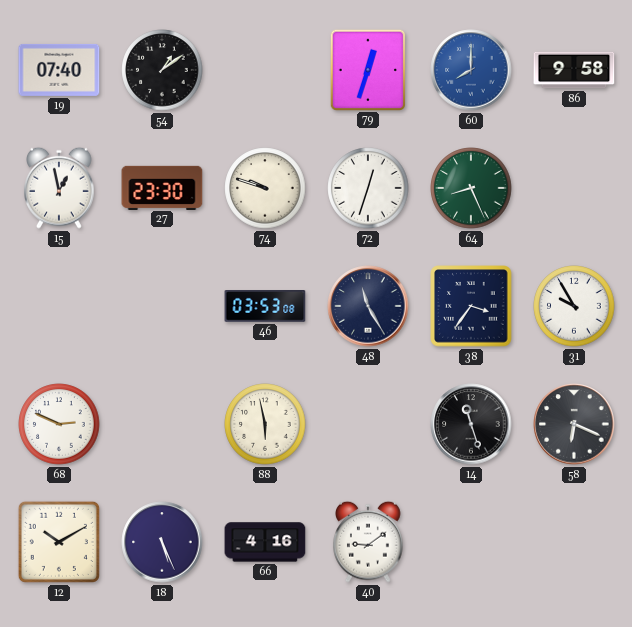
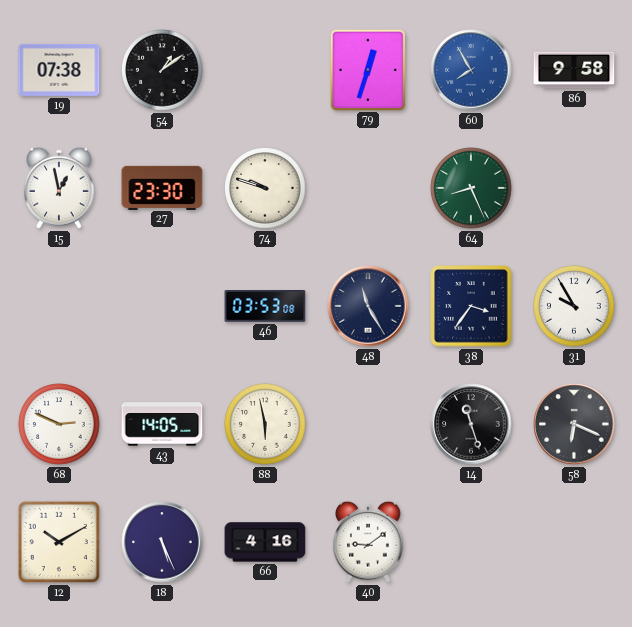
19: 07:40 -> 07:38 (59, 70)
60: 8:00 -> 7:55 (471, 70)
72: 12:33 -> none (368, 188)
43: none -> 14:05 (162, 424)
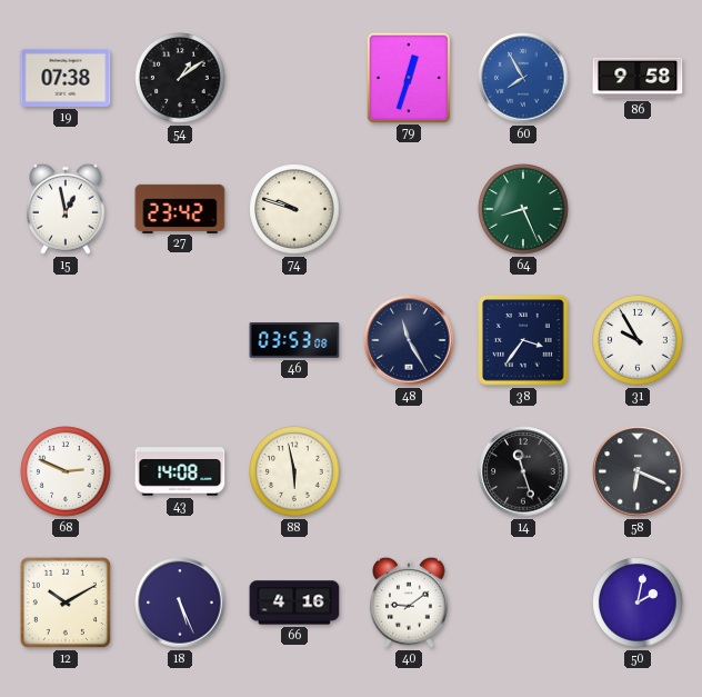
27: 23:30 -> 23:42 (180, 208)
43: 14:05 -> 14:08 (180, 471)
50: none -> 2:02 (638, 603)
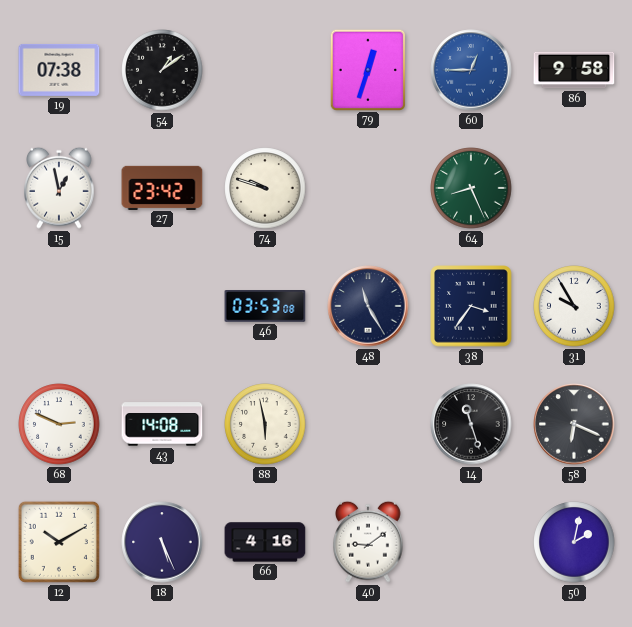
60: 7:55 -> 12:45 (471, 70)
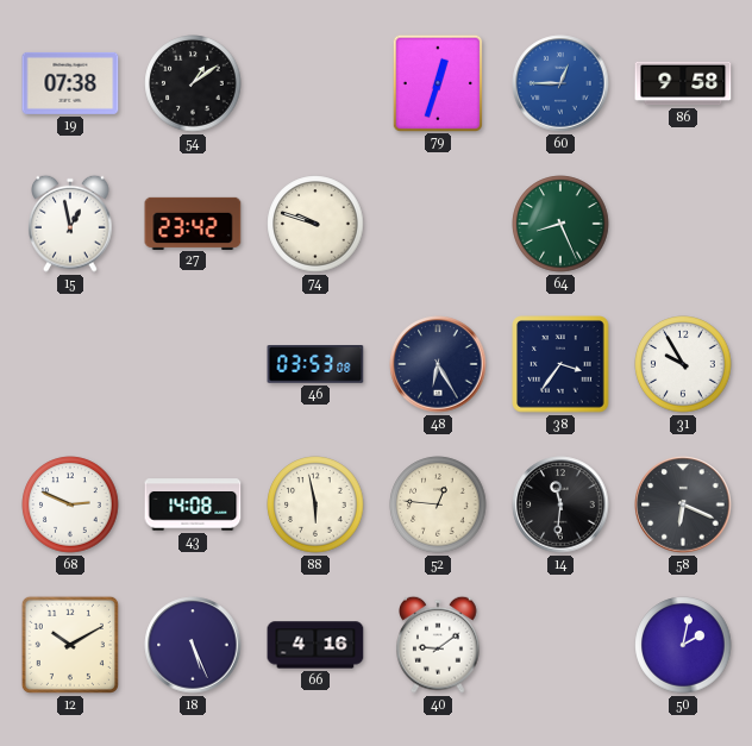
48: 11:25 -> 6:25 (438, 364)
52: none -> 12:46 (438, 504)
14: 11:27 -> 11:31 (560, 504)
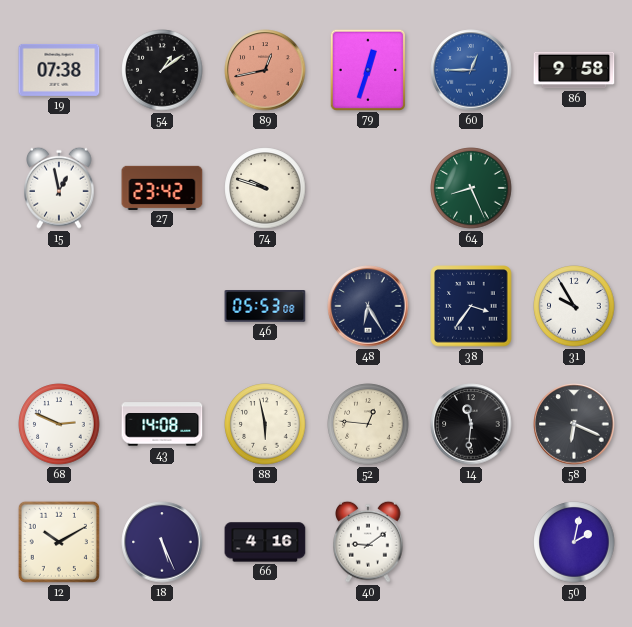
89: none -> 12:43 (265, 70)
46: 03:53 -> 05:53 (265, 307)
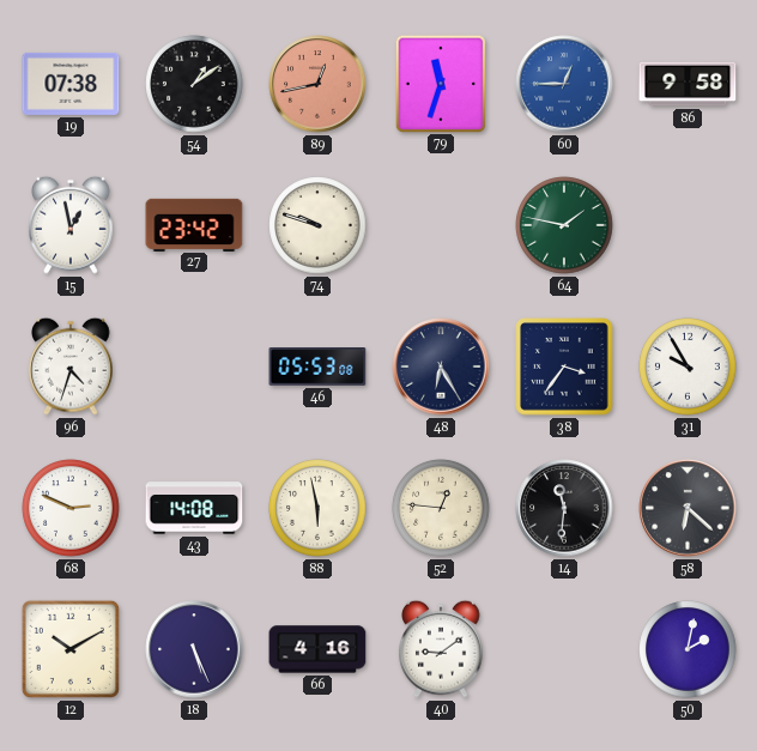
79: 12:33 -> 11:33 (440, 83)
64: 8:26 -> 1:47 (564, 225)
96: none -> 4:33 (72, 367)
58: 6:19 -> 6:22 (688, 508)
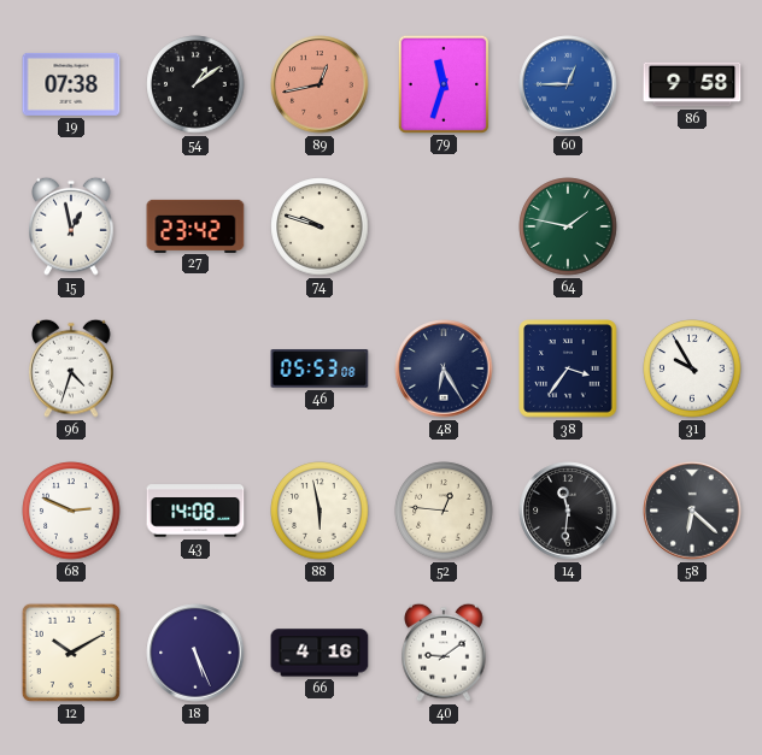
50: 2:02 -> none (688, 649)
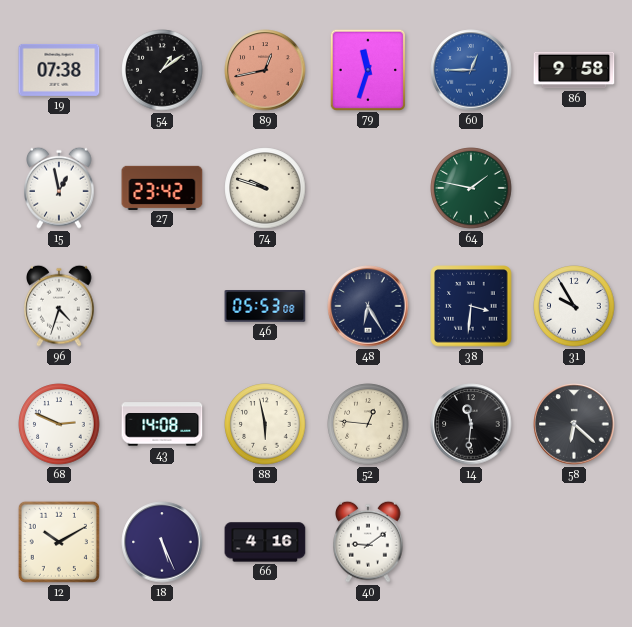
38: 3:36 -> 3:31 (471, 306)
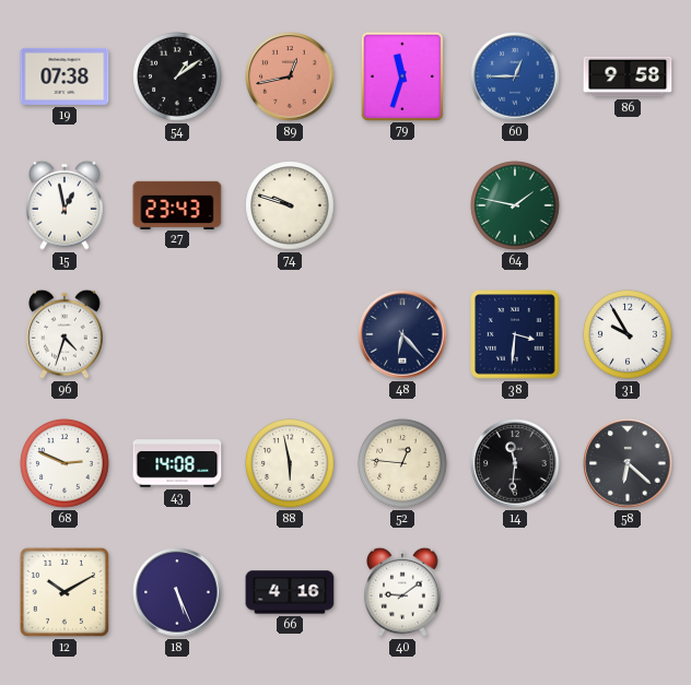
27: 23:42 -> 23:43 (177, 204)
46: 05:53 -> none (265, 307)
48: 6:25 -> 6:23 (402, 334)
